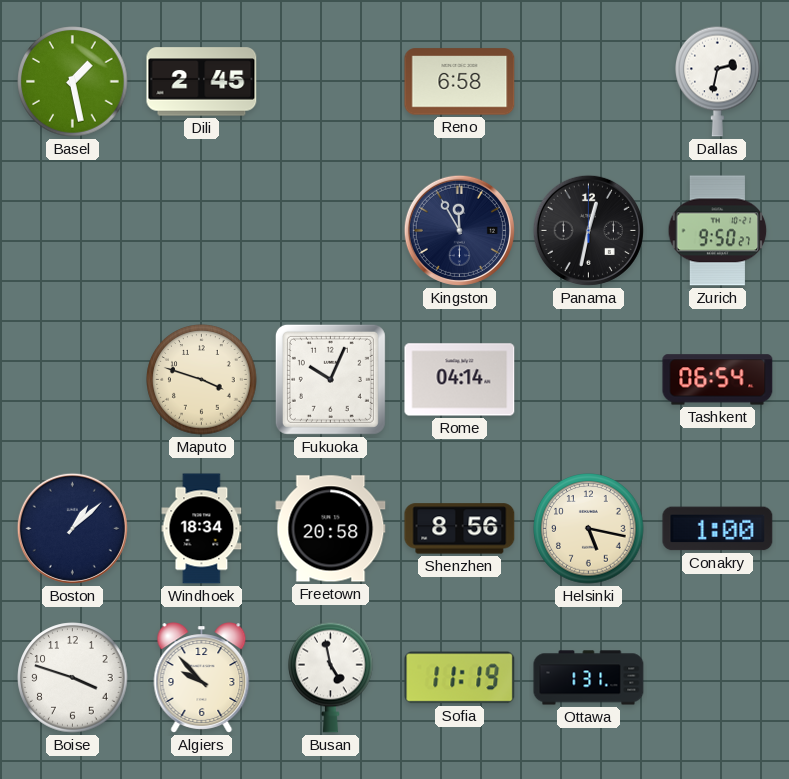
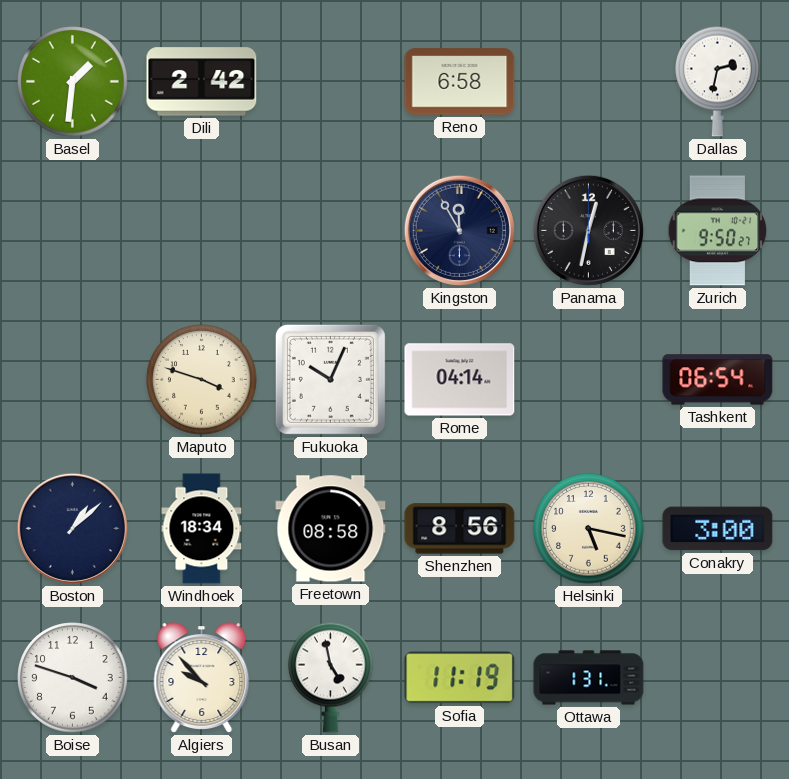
Basel: 1:28 -> 1:31 (73, 82)
Dili: 2:45 -> 2:42 (202, 82)
Freetown: 20:58 -> 08:58 (331, 529)
Conakry: 1:00 -> 3:00 (718, 529)
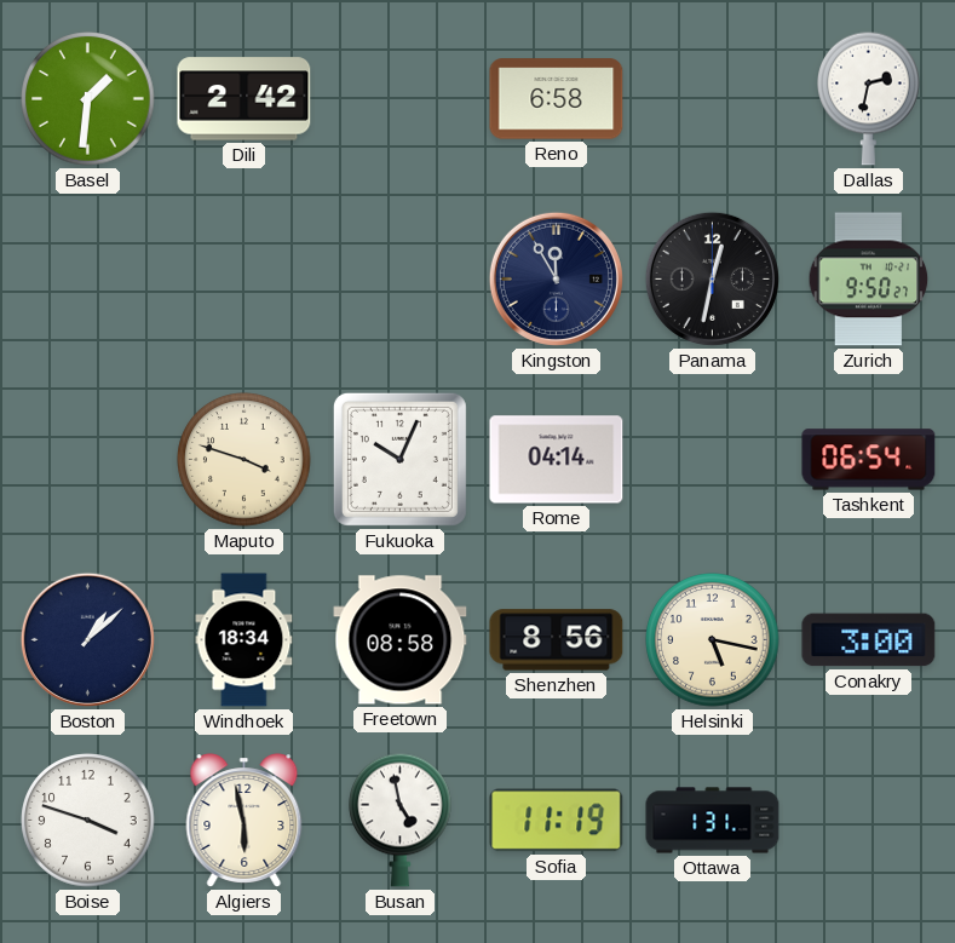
Algiers: 9:53 -> 5:58 (244, 821)
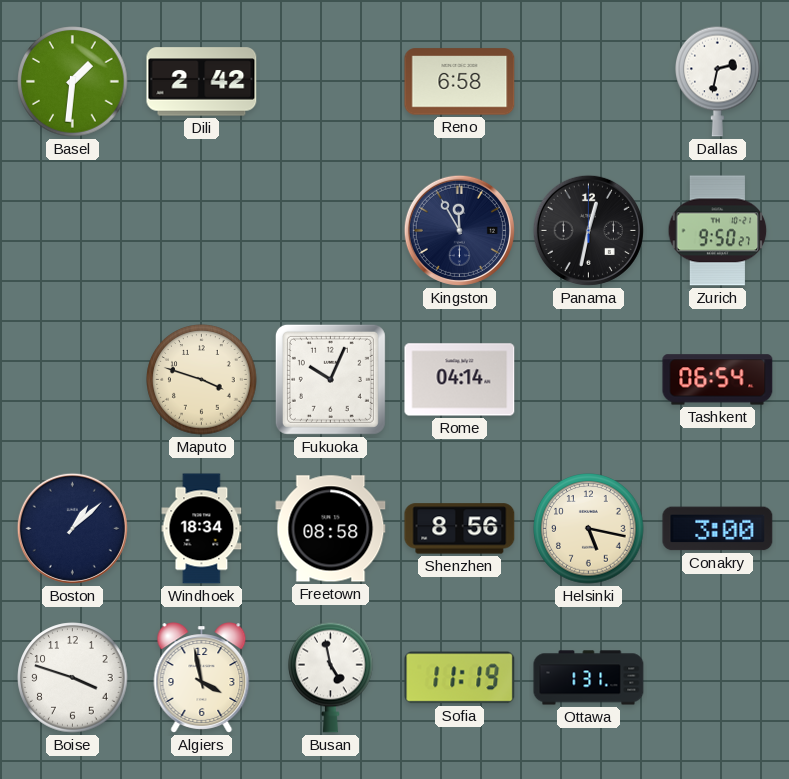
Algiers: 5:58 -> 3:58 (202, 678)
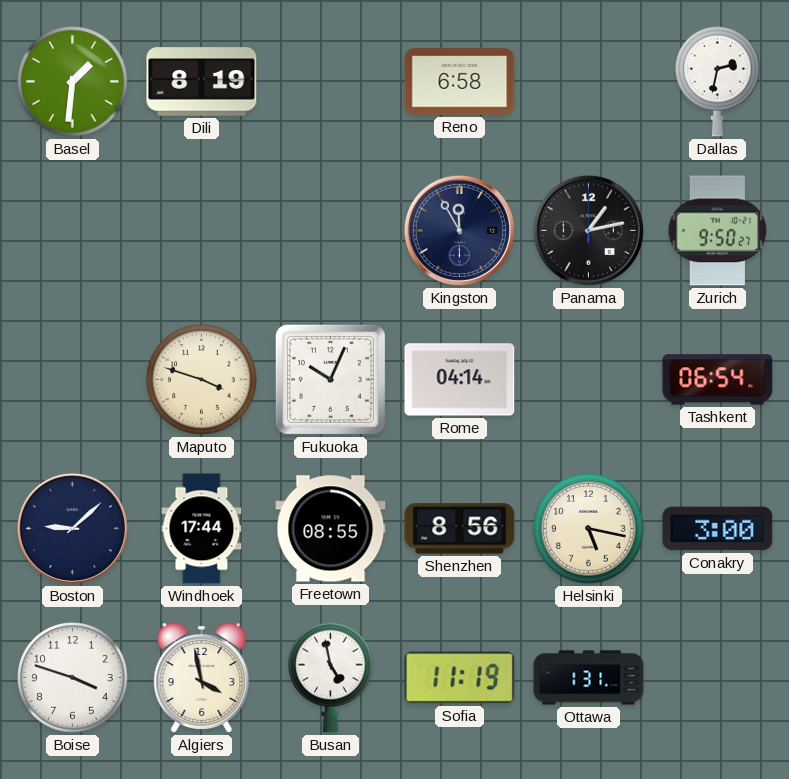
Dili: 2:42 -> 8:19 (202, 82)
Panama: 12:32 -> 1:13 (588, 230)
Boston: 1:08 -> 9:08 (72, 528)
Windhoek: 18:34 -> 17:44 (202, 529)
Freetown: 08:58 -> 08:55 (331, 529)
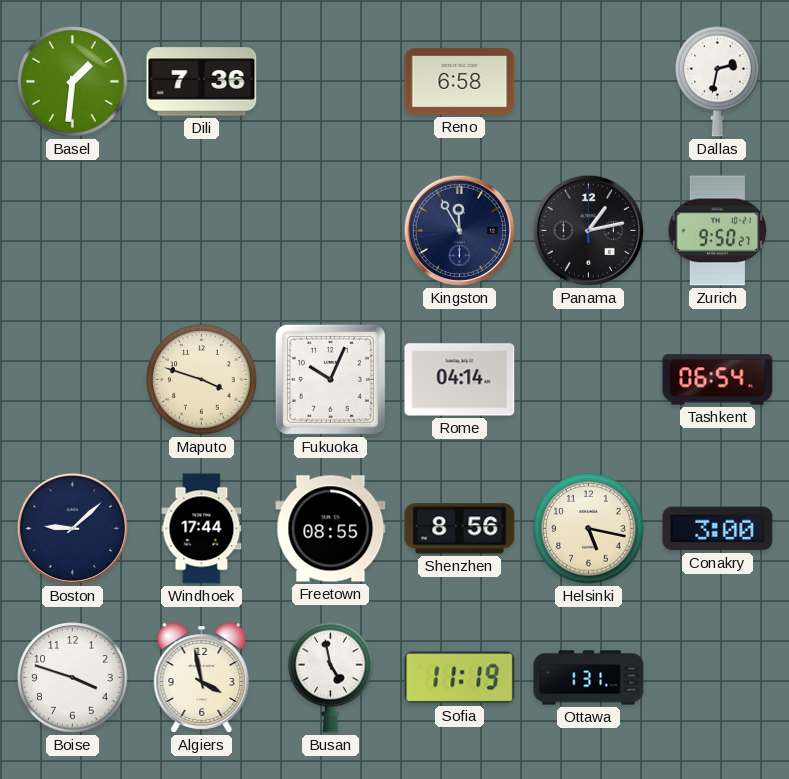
Dili: 8:19 -> 7:36 (202, 82)
